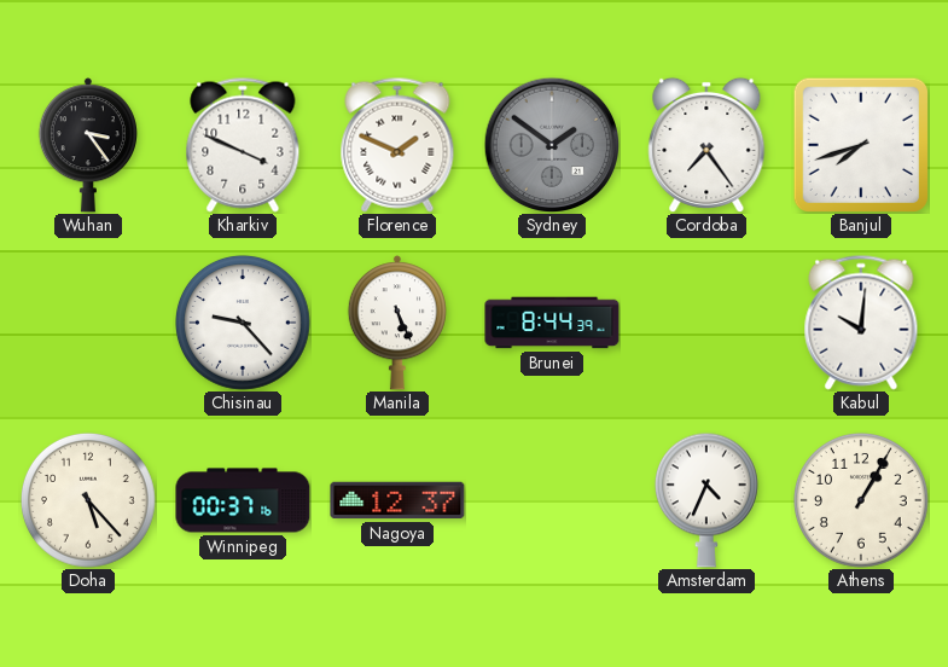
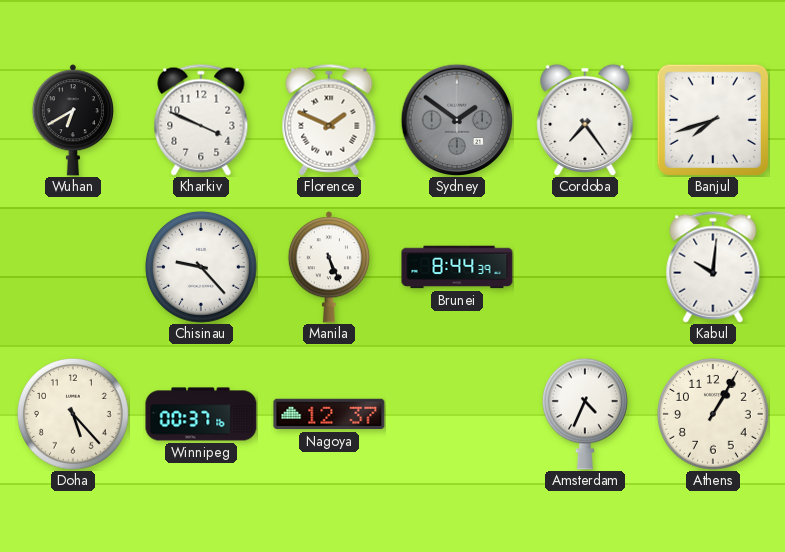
Wuhan: 3:24 -> 6:40 (73, 120)
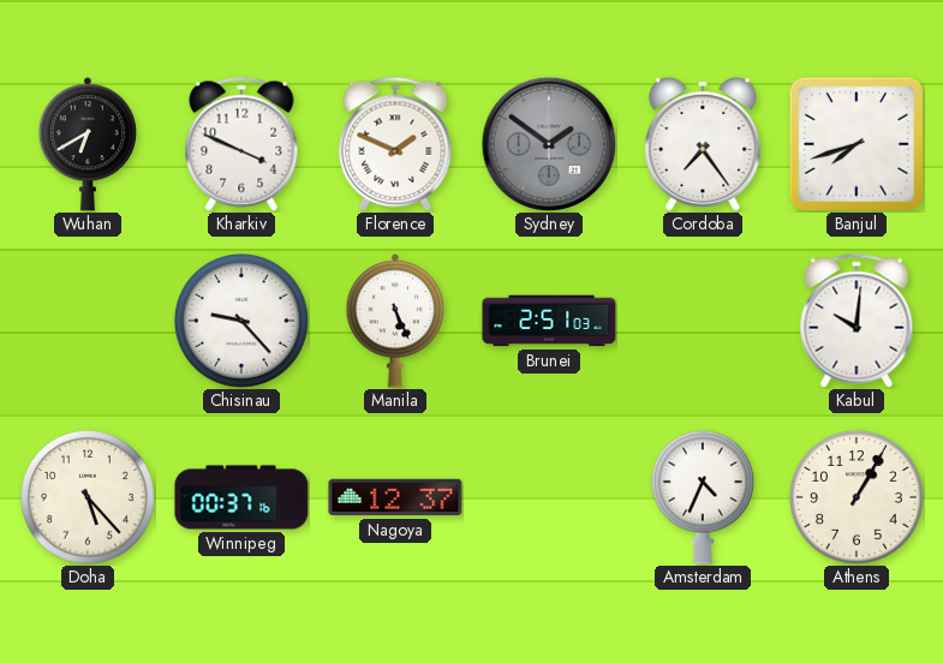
Brunei: 8:44 -> 2:51 (549, 321)
